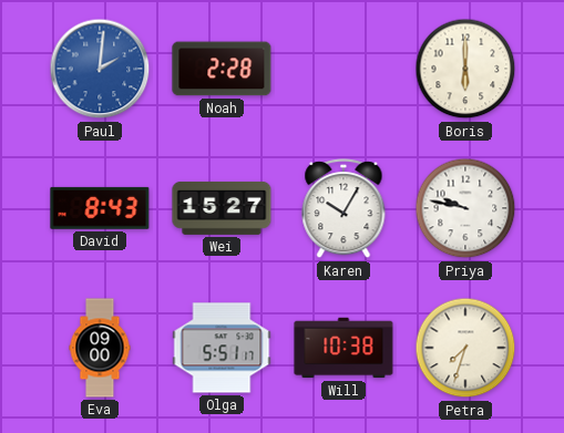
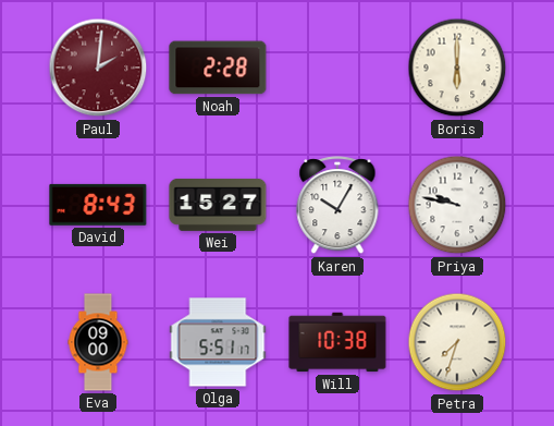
Paul dial: blue -> burgundy (98, 68)
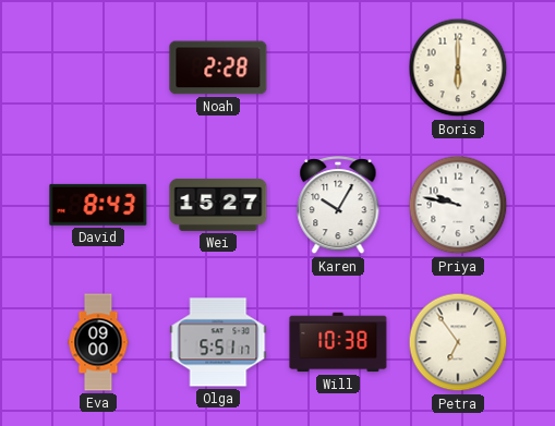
Paul: 2:01 -> none (98, 68)
Petra: 7:33 -> 6:54 (458, 342)
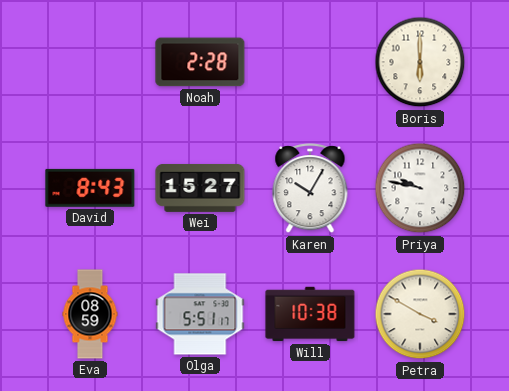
Eva: 09:00 -> 08:59 (90, 314)
Petra: 6:54 -> 3:50 (420, 314)
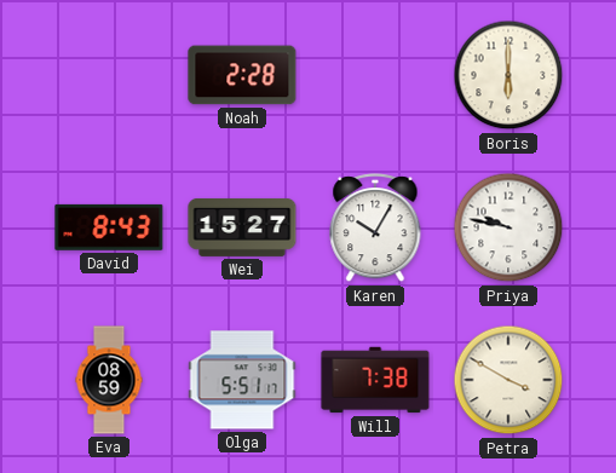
Will: 10:38 -> 7:38 (375, 380)
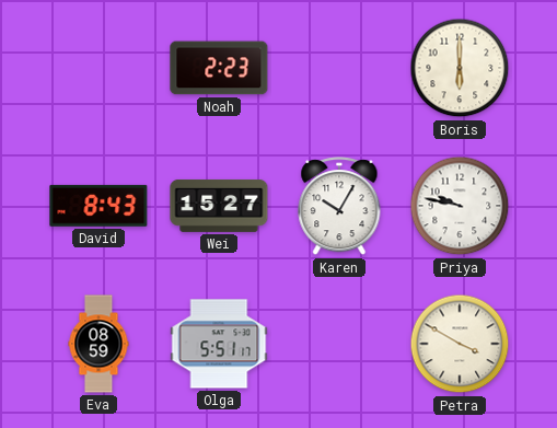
Noah: 2:28 -> 2:23 (219, 68)
Will: 7:38 -> none (375, 380)
